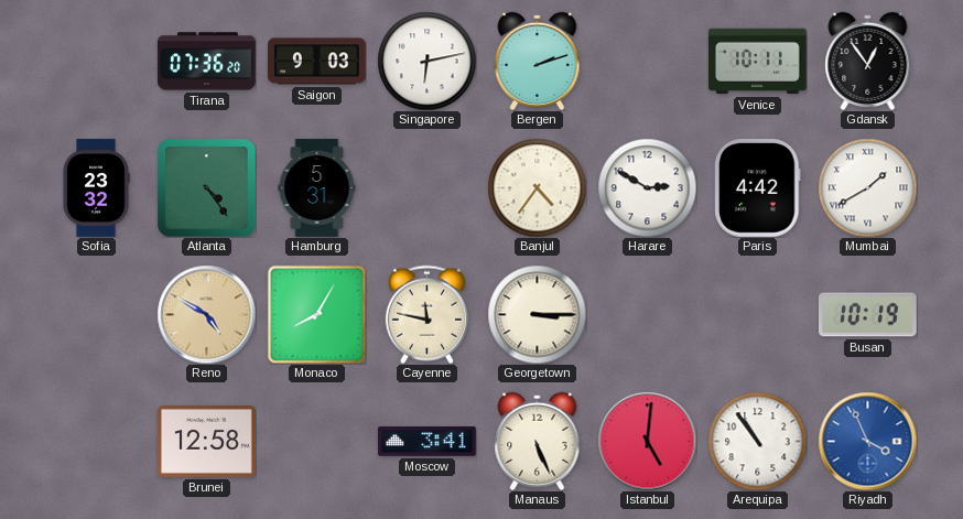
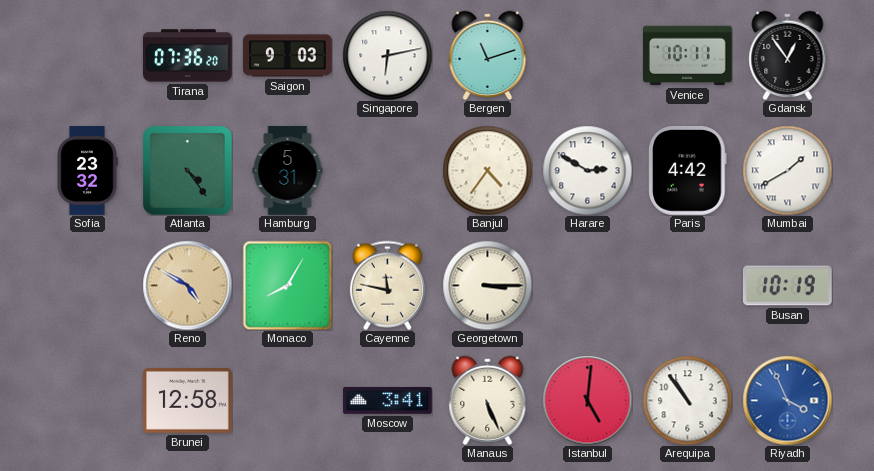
Bergen: 2:12 -> 11:12 (488, 55)
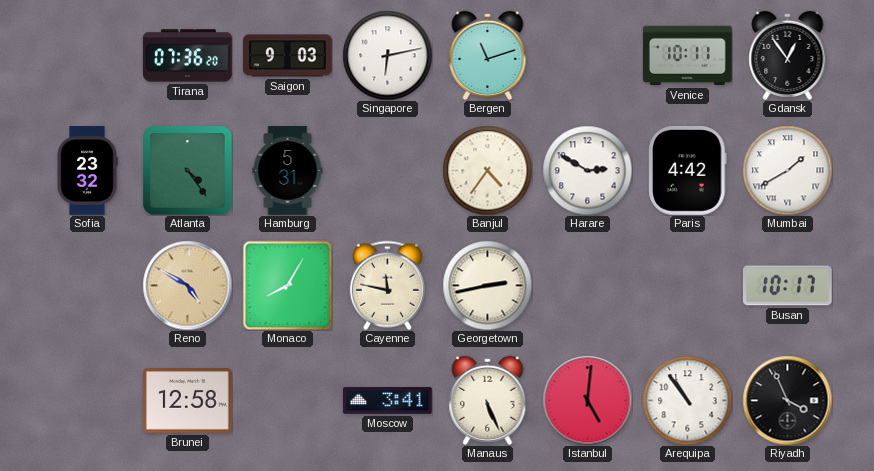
Georgetown: 3:15 -> 2:43 (487, 285)
Busan: 10:19 -> 10:17 (787, 286)
Riyadh dial: blue -> black (787, 400)
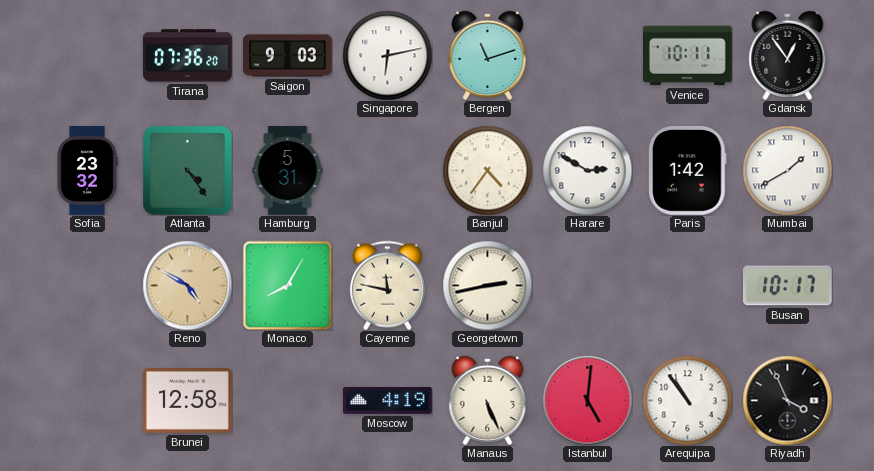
Paris: 4:42 -> 1:42 (688, 171)
Moscow: 3:41 -> 4:19 (388, 400)
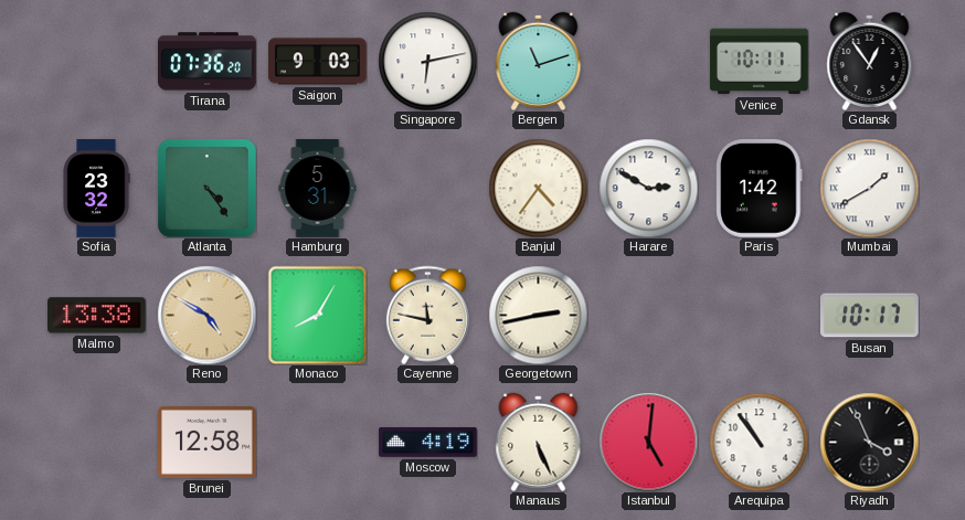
Malmo: none -> 13:38 (97, 316)
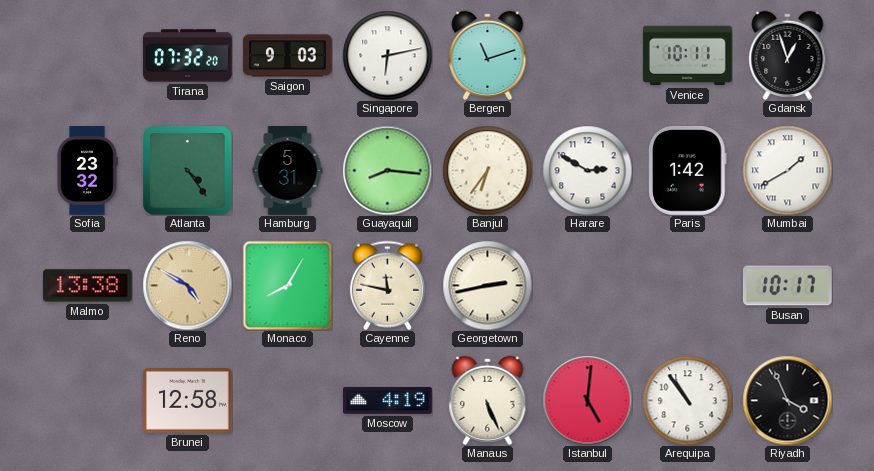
Tirana: 07:36 -> 07:32 (188, 56)
Gdansk: 12:54 -> 12:57 (788, 55)
Guayaquil: none -> 8:16 (387, 170)
Banjul: 4:36 -> 6:36 (487, 170)
